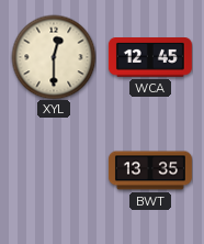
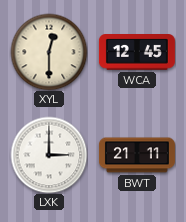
LXK: none -> 3:00 (49, 155)
BWT: 13:35 -> 21:11 (137, 155)
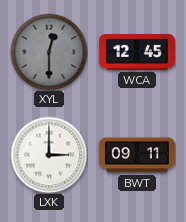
XYL dial: cream -> grey (49, 52)
BWT: 21:11 -> 09:11 (137, 155)
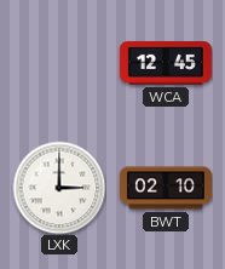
XYL: 12:30 -> none (49, 52)
BWT: 09:11 -> 02:10 (166, 188)
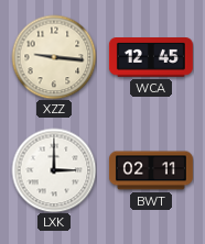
XZZ: none -> 9:16 (54, 57)
BWT: 02:10 -> 02:11 (151, 170)
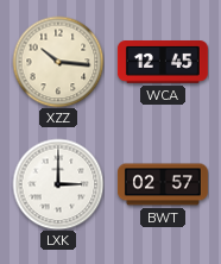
XZZ: 9:16 -> 10:16 (58, 62)
BWT: 02:11 -> 02:57 (163, 184)
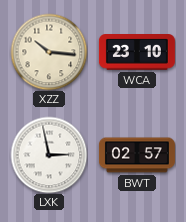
WCA: 12:45 -> 23:10 (137, 53)
LXK: 3:00 -> 2:58 (49, 155)
